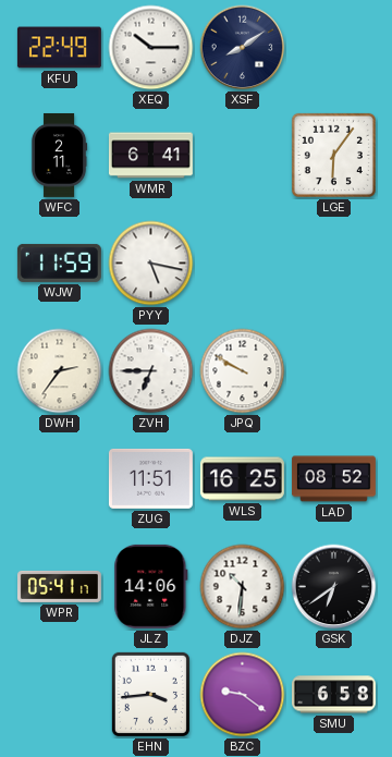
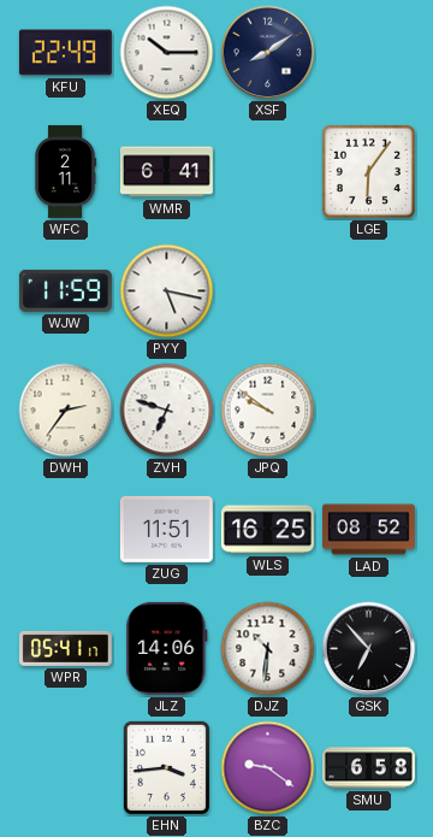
ZVH: 6:45 -> 6:48 (167, 411)
JPQ: 9:50 -> 9:51 (268, 411)
GSK: 6:39 -> 6:53 (369, 649)
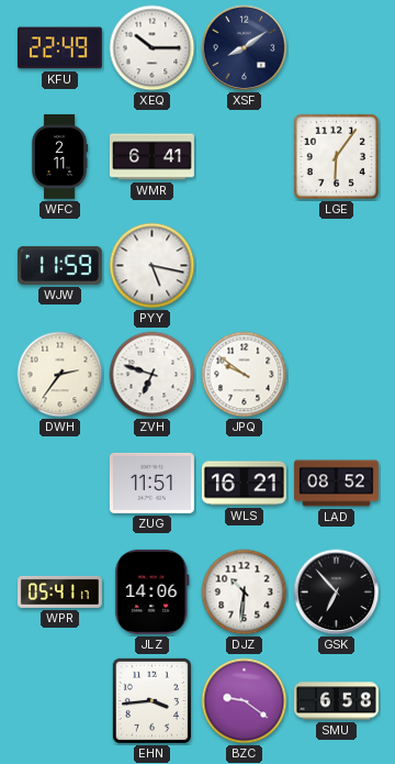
WLS: 16:25 -> 16:21 (244, 484)
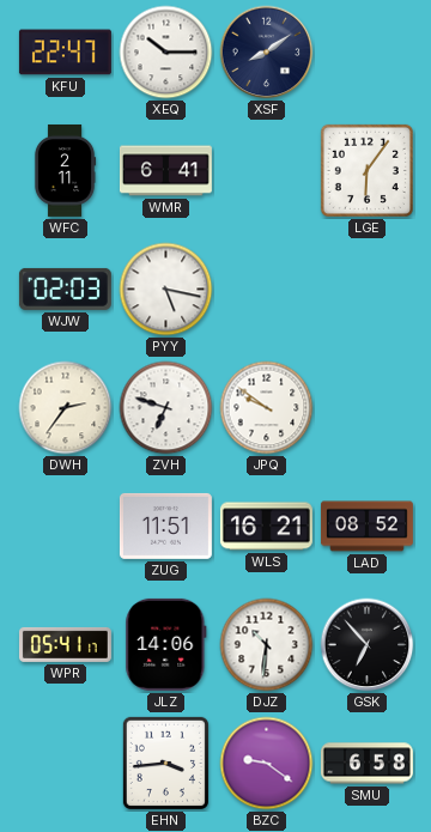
KFU: 22:49 -> 22:47 (65, 53)
WJW: 11:59 -> 02:03 (65, 289)
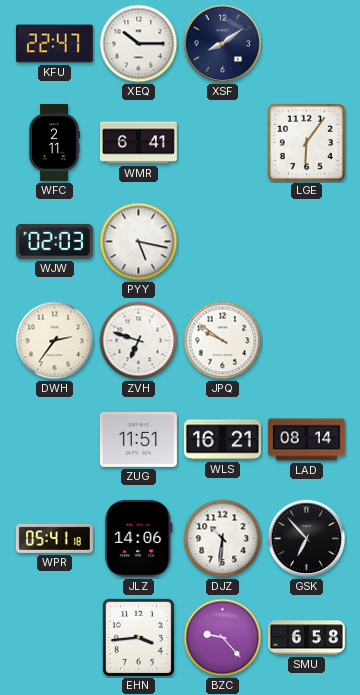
LAD: 08:52 -> 08:14 (306, 440)
WPR: 05:41:17 -> 05:41:18 (54, 538)
BZC: 9:21 -> 9:23 (223, 638)
